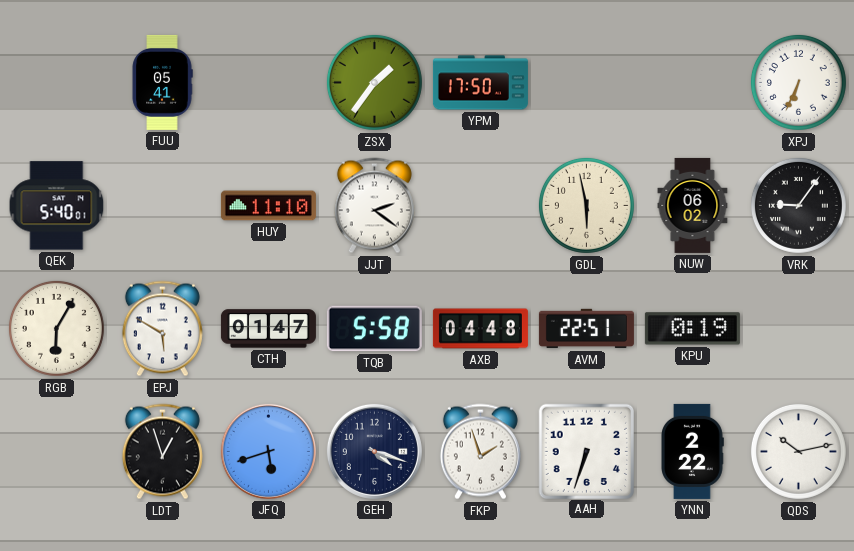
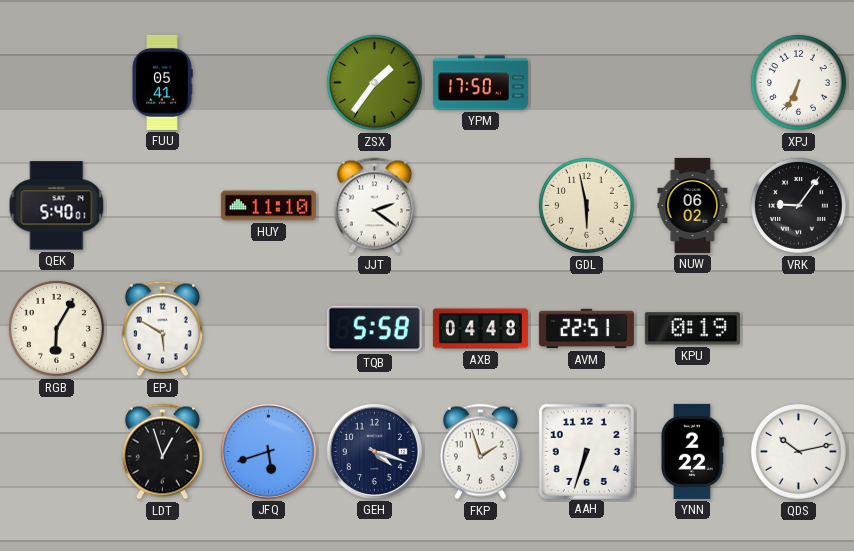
CTH: 01:47 -> none (268, 329)
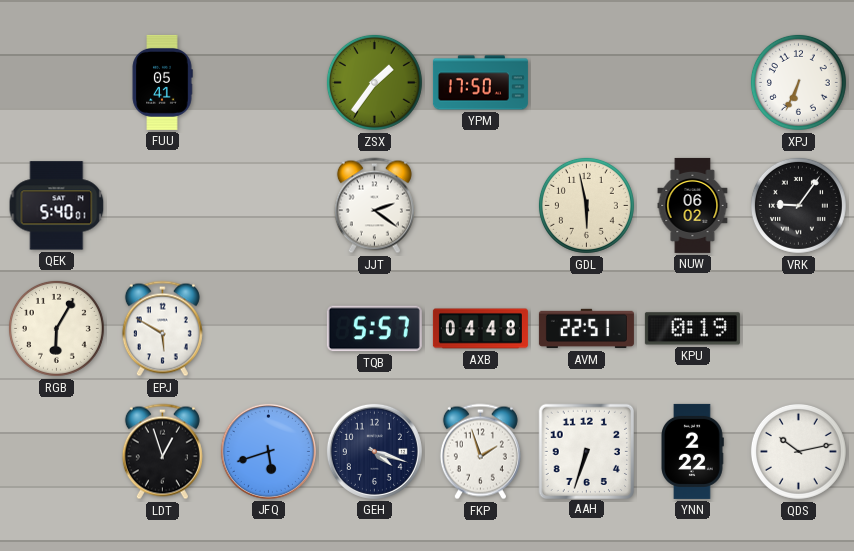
HUY: 11:10 -> none (268, 206)
TQB: 5:58 -> 5:57 (374, 329)
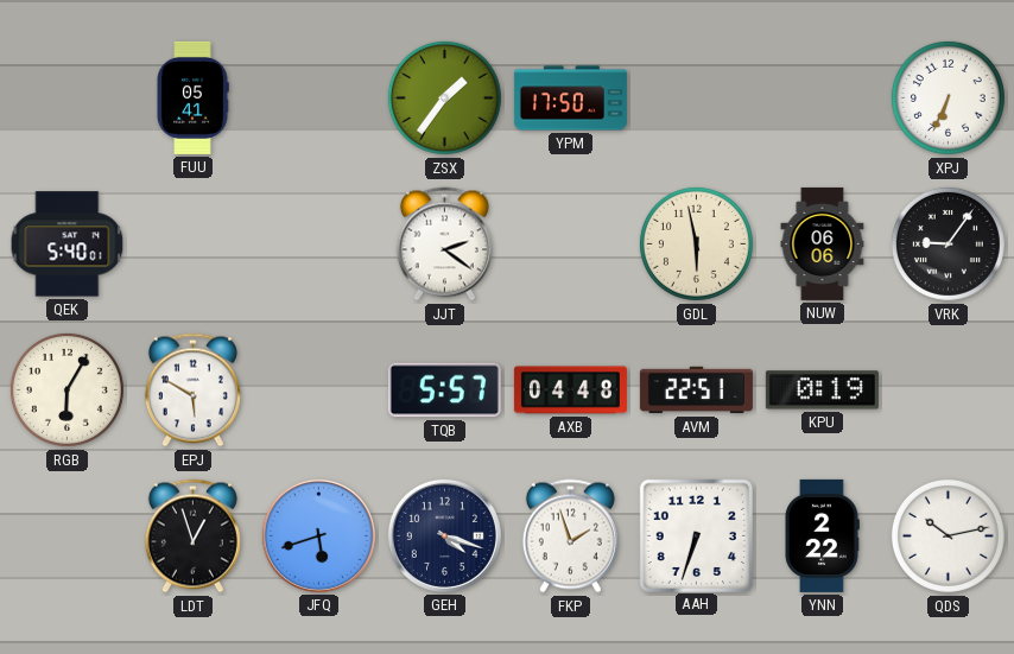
NUW: 06:02 -> 06:06 (823, 243)
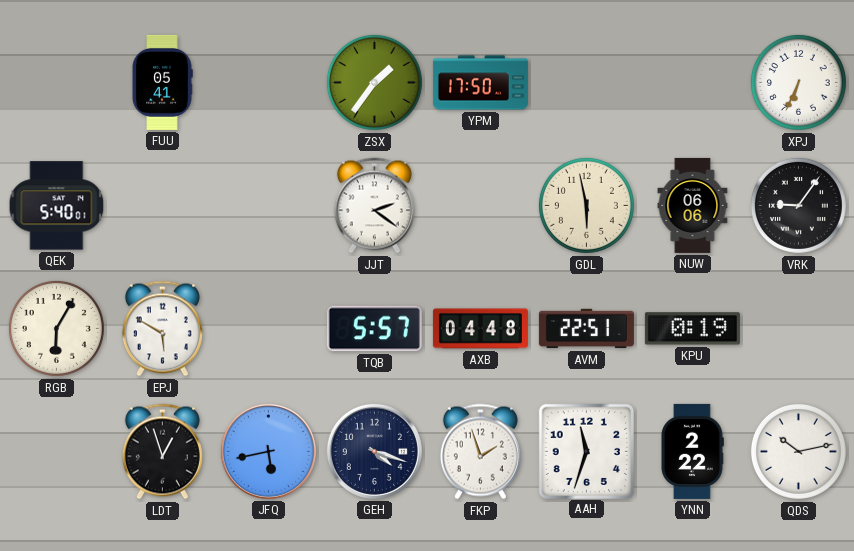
JFQ: 5:42 -> 5:43 (268, 451)
AAH: 6:33 -> 11:33 (586, 451)
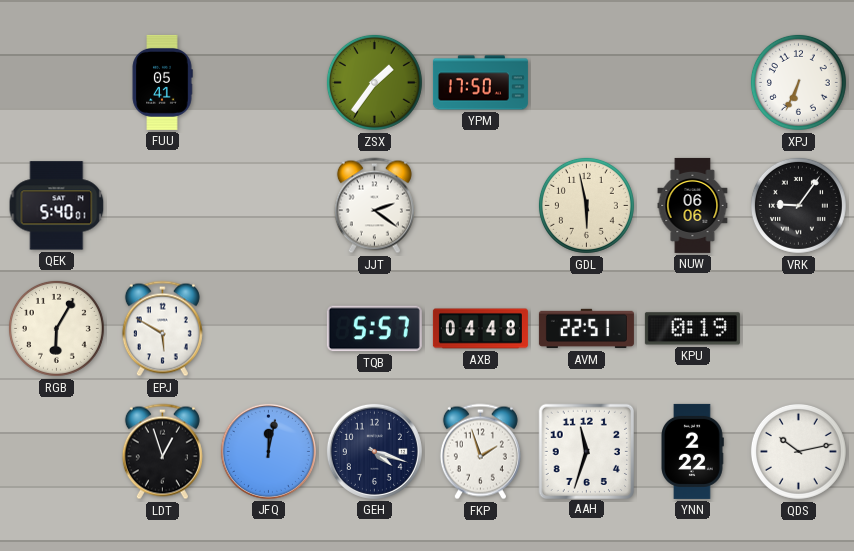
JFQ: 5:43 -> 12:02 (268, 451)
